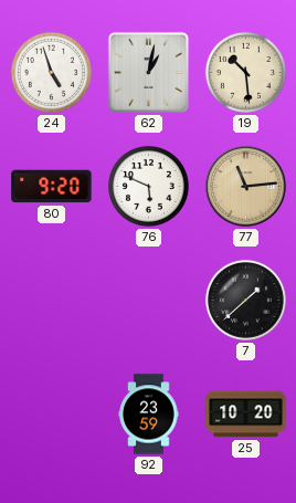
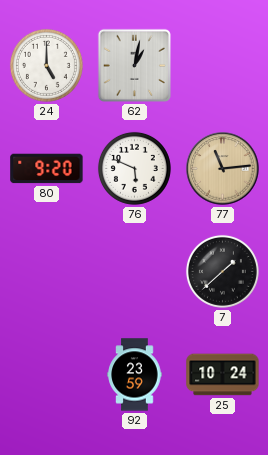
24: 4:57 -> 5:00 (46, 65)
19: 10:29 -> none (245, 72)
25: 10:20 -> 10:24 (223, 375)
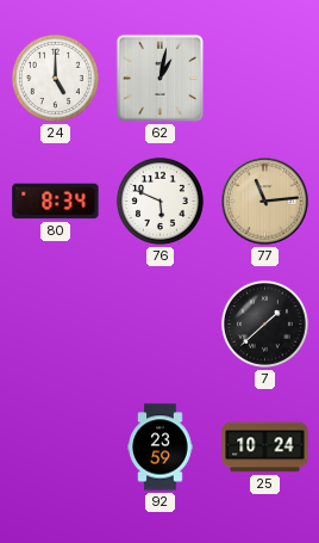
80: 9:20 -> 8:34 (56, 202)
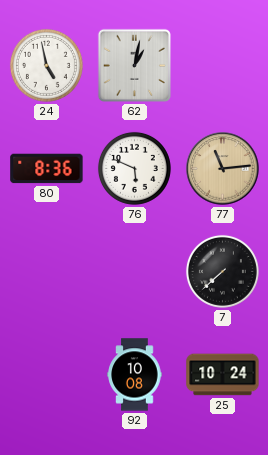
24: 5:00 -> 4:58 (46, 65)
80: 8:34 -> 8:36 (47, 169)
7: 1:38 -> 7:38 (222, 271)
92: 23:59 -> 10:08 (135, 375)
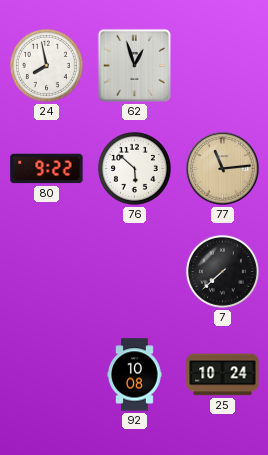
24: 4:58 -> 7:58 (46, 65)
62: 1:02 -> 12:57 (134, 65)
80: 8:36 -> 9:22 (47, 169)
76: 5:49 -> 5:52 (134, 168)
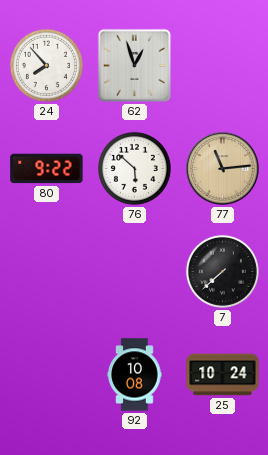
24: 7:58 -> 7:53 (46, 65)
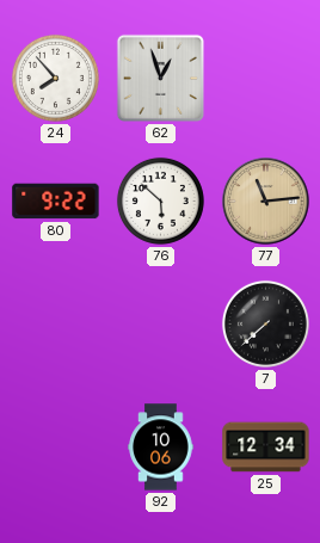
92: 10:08 -> 10:06 (161, 448)
25: 10:24 -> 12:34 (266, 448)
